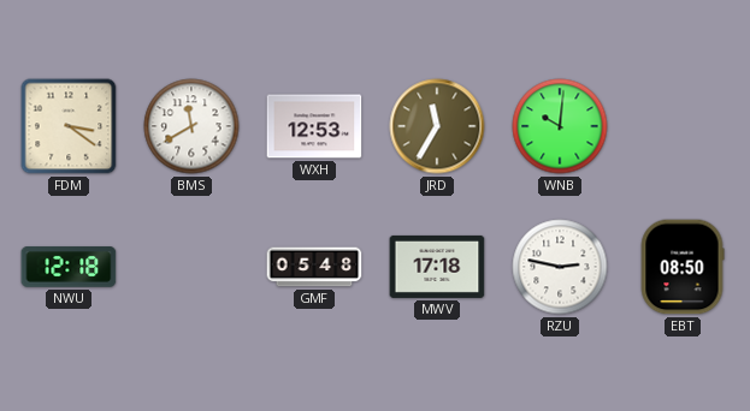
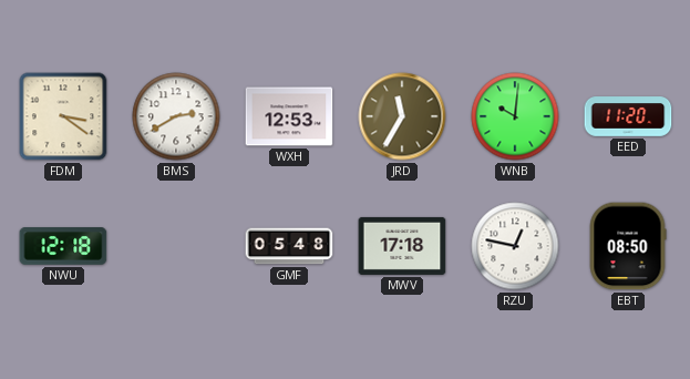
BMS: 11:40 -> 2:40 (176, 116)
EED: none -> 11:20 (628, 116)
RZU: 2:47 -> 12:47 (515, 246)
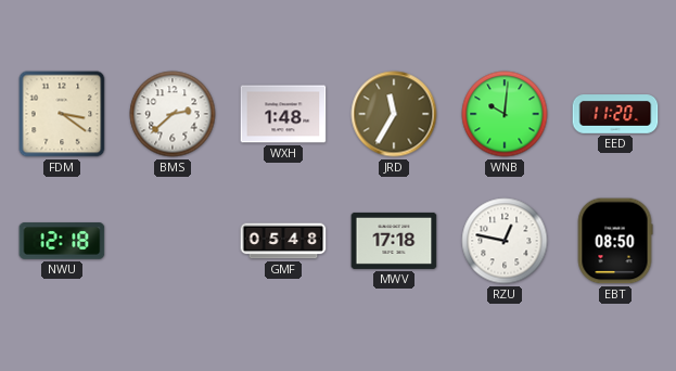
BMS: 2:40 -> 2:38 (173, 114)
WXH: 12:53 -> 1:48 (283, 114)
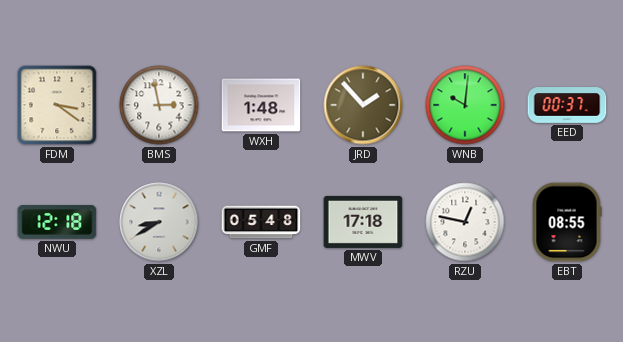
BMS: 2:38 -> 2:58 (159, 105)
JRD: 11:35 -> 1:53 (363, 105)
EED: 11:20 -> 00:37 (567, 105)
XZL: none -> 8:40 (159, 222)
EBT: 08:50 -> 08:55 (567, 222)
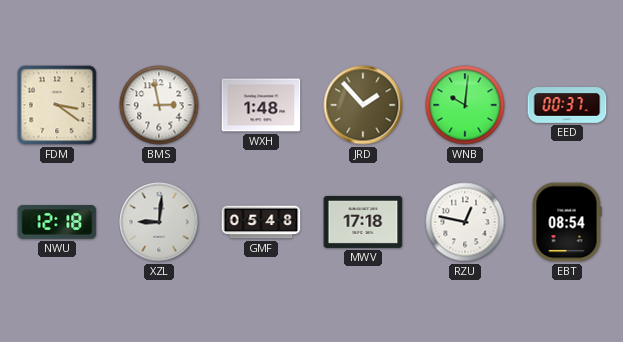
XZL: 8:40 -> 9:01 (159, 222)
EBT: 08:55 -> 08:54 (567, 222)
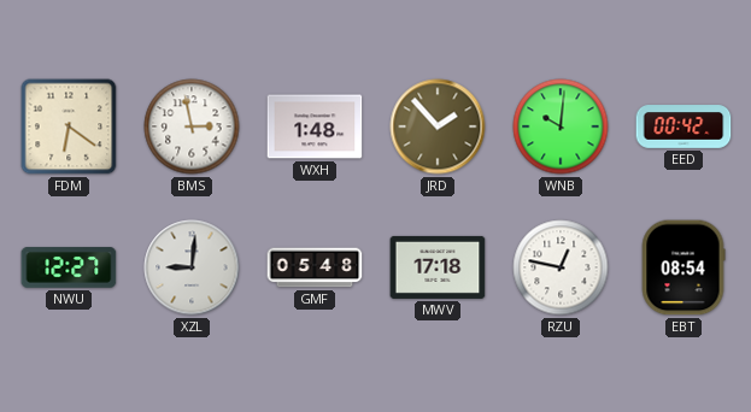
FDM: 3:21 -> 6:21 (69, 126)
EED: 00:37 -> 00:42 (683, 126)
NWU: 12:18 -> 12:27 (69, 267)
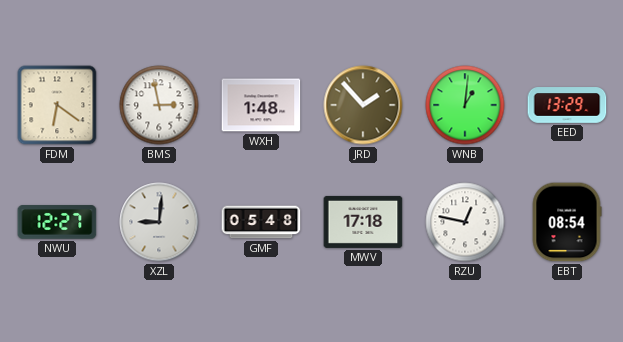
WNB: 10:01 -> 1:01 (465, 105)
EED: 00:42 -> 13:29 (567, 105)
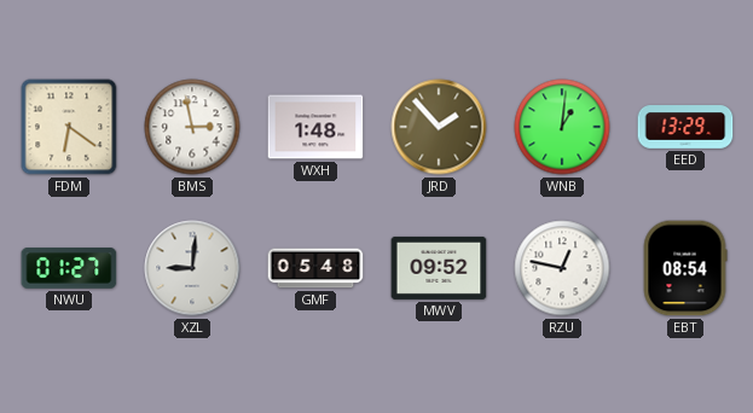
NWU: 12:27 -> 01:27 (69, 268)
MWV: 17:18 -> 09:52 (439, 268)
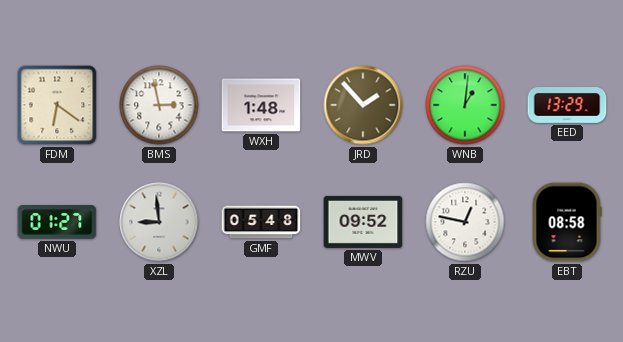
XZL: 9:01 -> 8:59 (159, 222)
EBT: 08:54 -> 08:58 (567, 222)
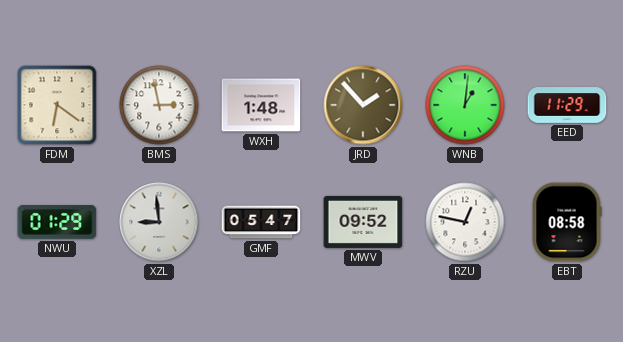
EED: 13:29 -> 11:29 (567, 105)
NWU: 01:27 -> 01:29 (57, 222)
GMF: 05:48 -> 05:47 (261, 222)
